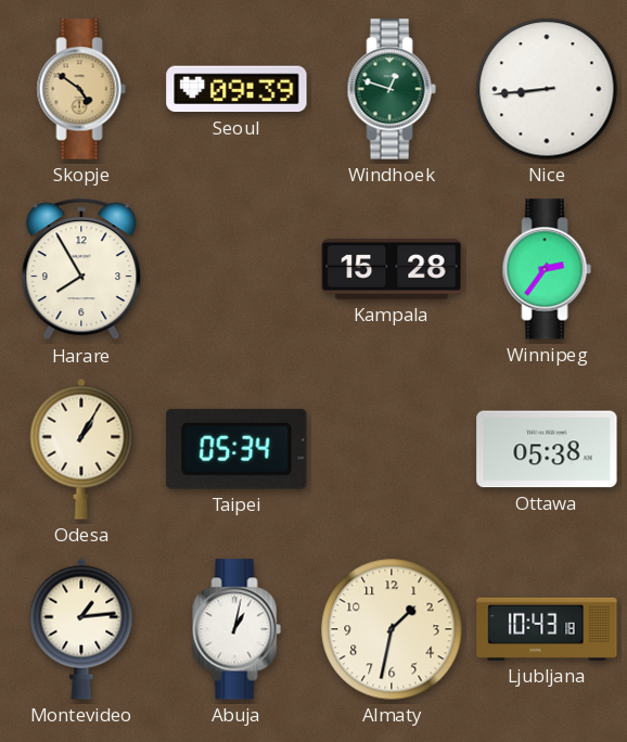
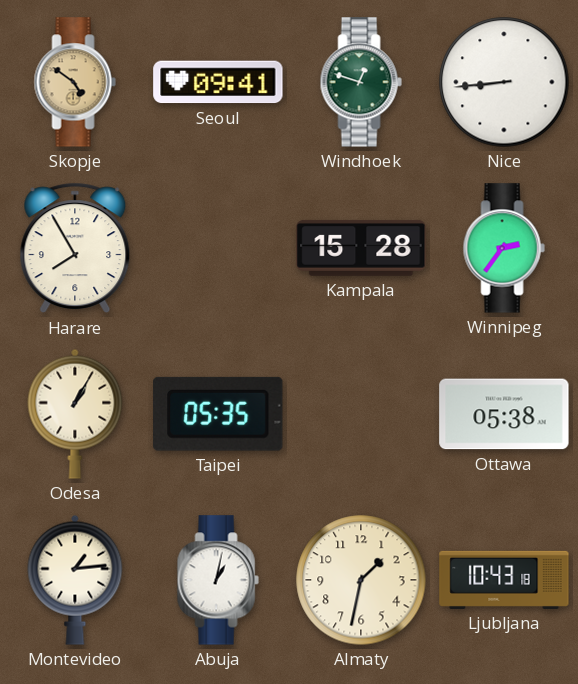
Seoul: 09:39 -> 09:41 (218, 82)
Taipei: 05:34 -> 05:35 (218, 414)
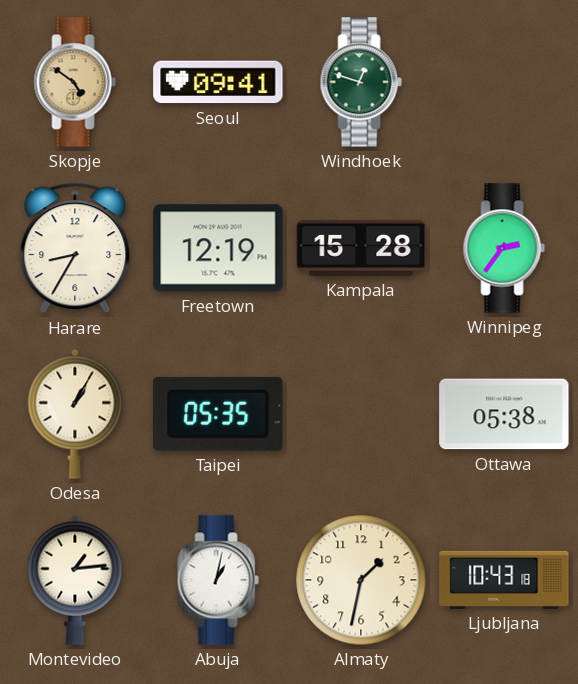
Nice: 8:44 -> none (504, 82)
Harare: 7:55 -> 8:35 (75, 248)
Freetown: none -> 12:19 (218, 248)
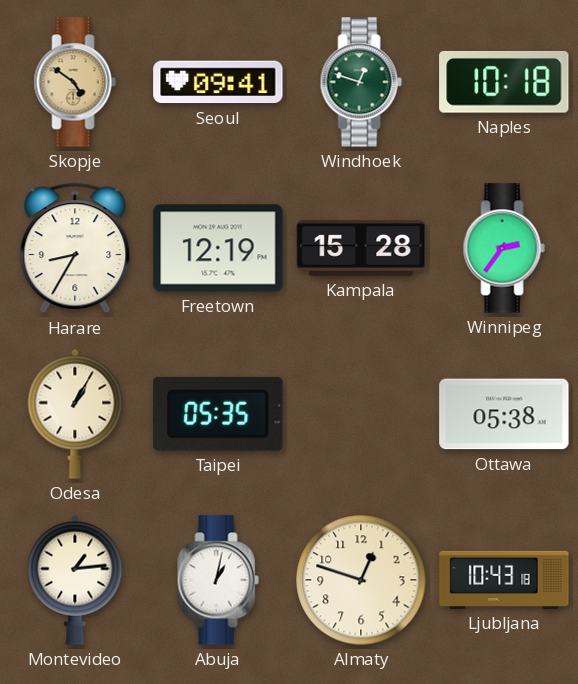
Naples: none -> 10:18 (504, 82)
Almaty: 1:32 -> 12:48 (361, 580)
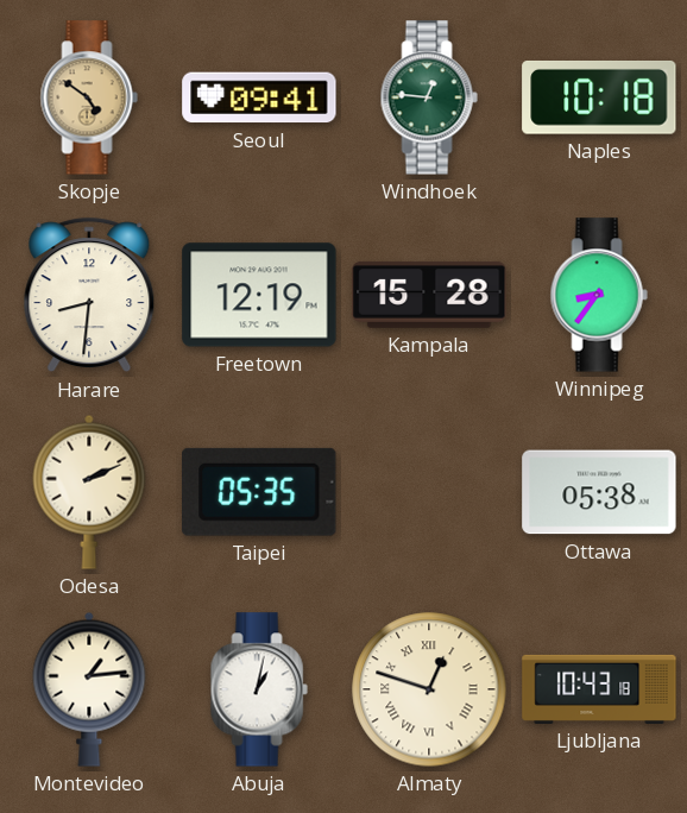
Windhoek: 12:48 -> 12:46 (429, 97)
Harare: 8:35 -> 8:31 (89, 295)
Winnipeg: 2:36 -> 8:36 (599, 295)
Odesa: 1:05 -> 2:11 (89, 492)
Almaty numerals: Arabic -> Roman (429, 689)
